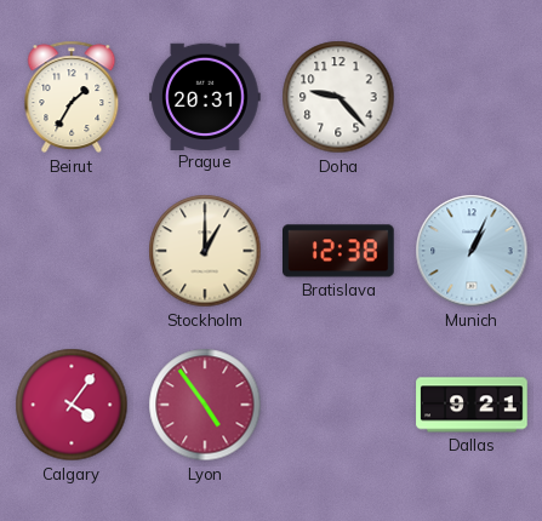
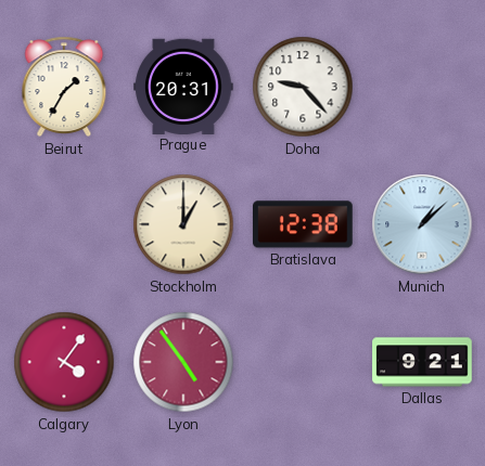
Munich: 1:04 -> 1:08 (422, 224)
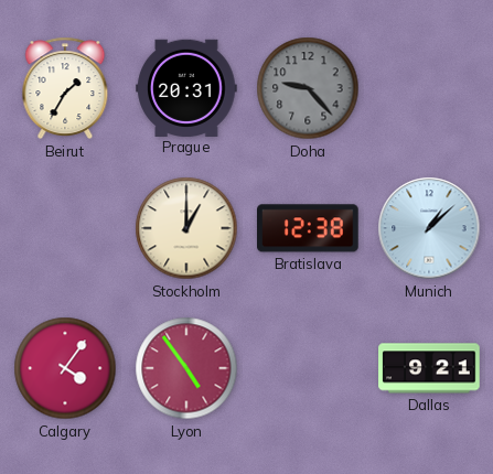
Doha dial: white -> grey (308, 88)
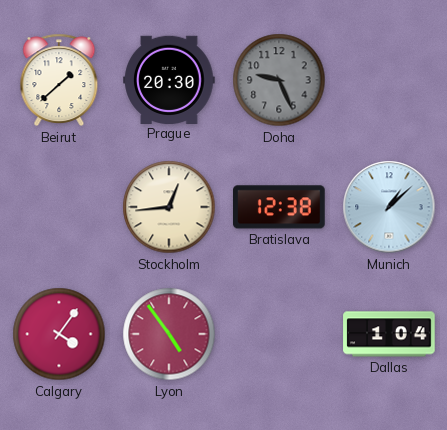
Beirut: 1:35 -> 1:38 (59, 80)
Prague: 20:31 -> 20:30 (169, 79)
Doha: 9:23 -> 9:26 (279, 80)
Stockholm: 1:00 -> 12:44 (169, 207)
Dallas: 9:21 -> 1:04 (389, 334)
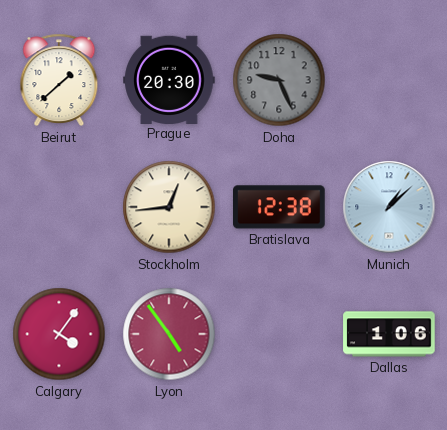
Dallas: 1:04 -> 1:06 (389, 334)
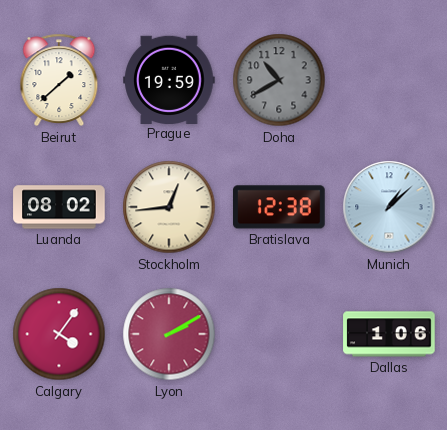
Prague: 20:30 -> 19:59 (169, 79)
Doha: 9:26 -> 10:40 (279, 80)
Luanda: none -> 08:02 (59, 207)
Lyon: 4:54 -> 2:10 (169, 334)
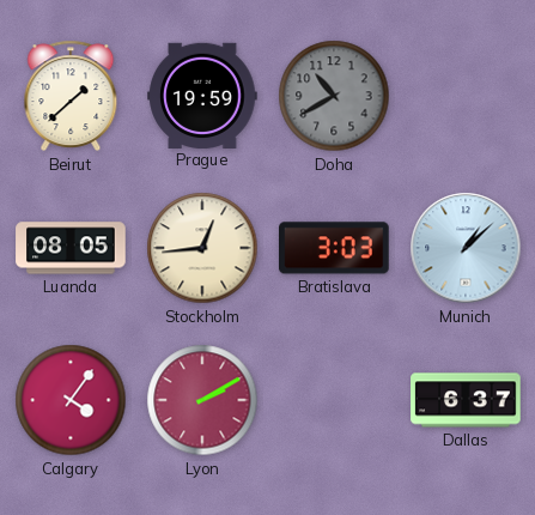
Luanda: 08:02 -> 08:05 (71, 248)
Bratislava: 12:38 -> 3:03 (335, 248)
Dallas: 1:06 -> 6:37 (466, 400)
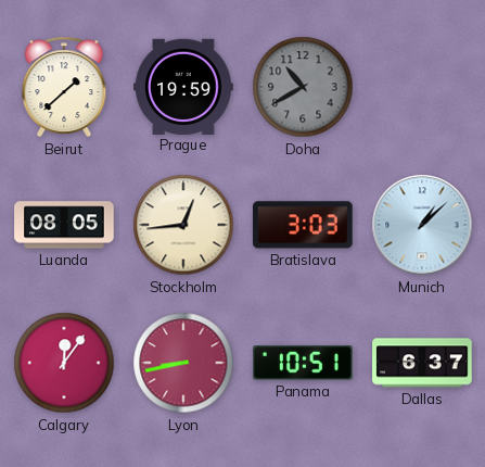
Calgary: 4:06 -> 12:06 (64, 363)
Lyon: 2:10 -> 8:43 (183, 363)
Panama: none -> 10:51 (304, 363)
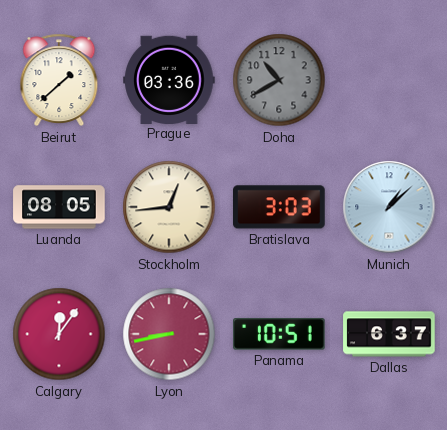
Prague: 19:59 -> 03:36 (169, 79)
